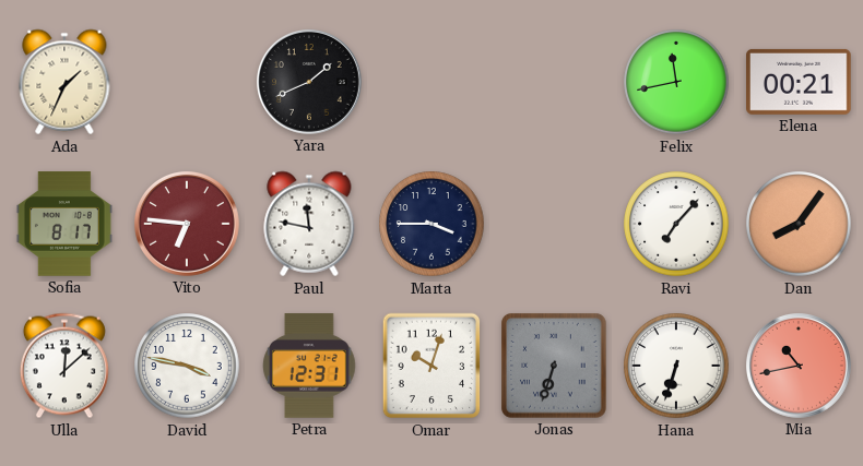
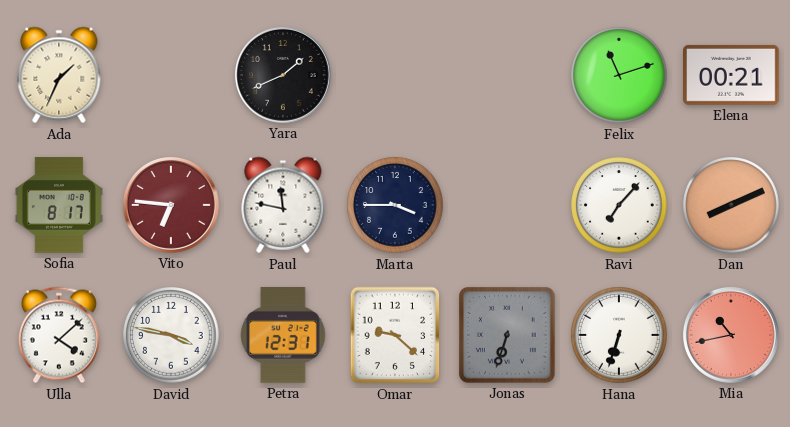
Felix: 11:43 -> 11:12 (619, 75)
Dan: 8:06 -> 8:11 (731, 205)
Ulla: 12:08 -> 4:08 (59, 335)
Omar: 10:03 -> 9:22 (395, 335)
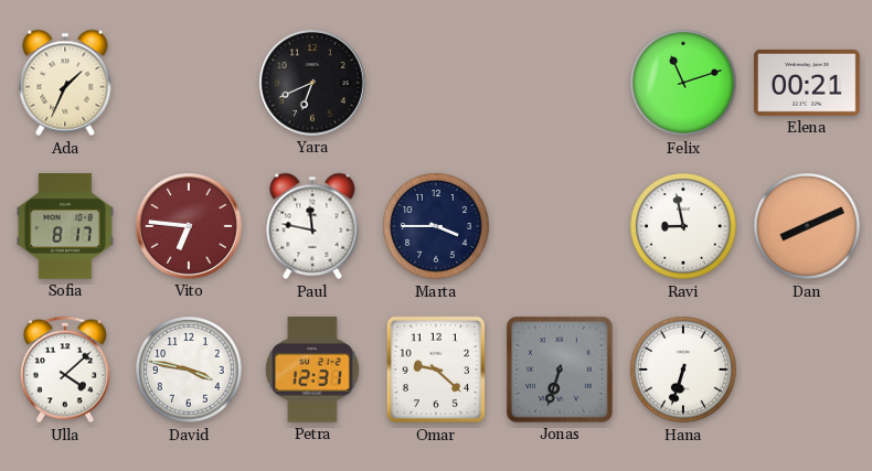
Yara: 1:41 -> 6:41 (312, 83)
Ravi: 7:07 -> 8:58 (683, 226)
Mia: 10:43 -> none (731, 335)
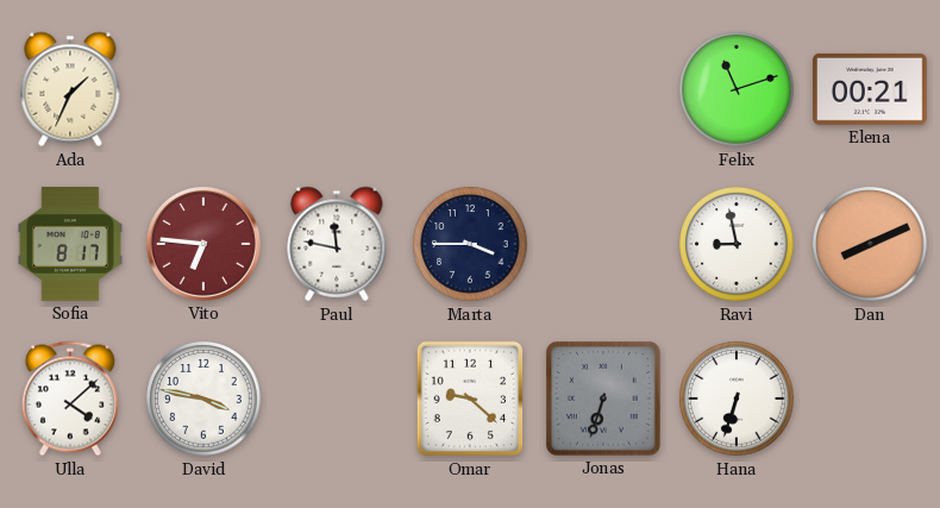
Yara: 6:41 -> none (312, 83)
Petra: 12:31 -> none (312, 370)
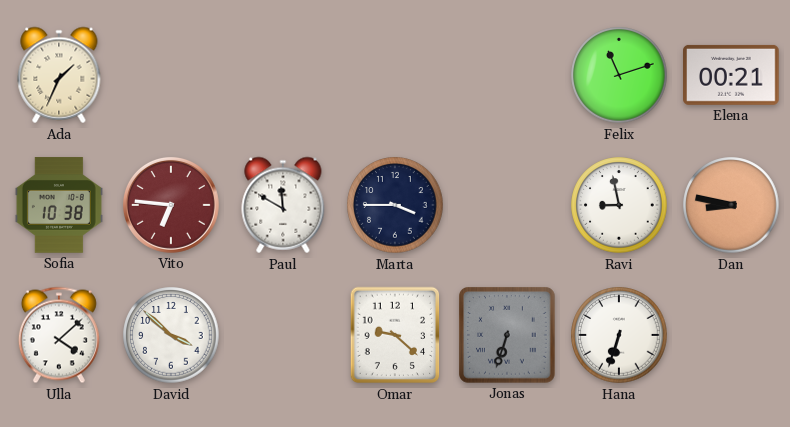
Sofia: 8:17 -> 10:38 (59, 205)
Paul: 11:47 -> 11:50 (283, 205)
Dan: 8:11 -> 8:47 (731, 205)
David: 3:47 -> 3:52 (171, 335)
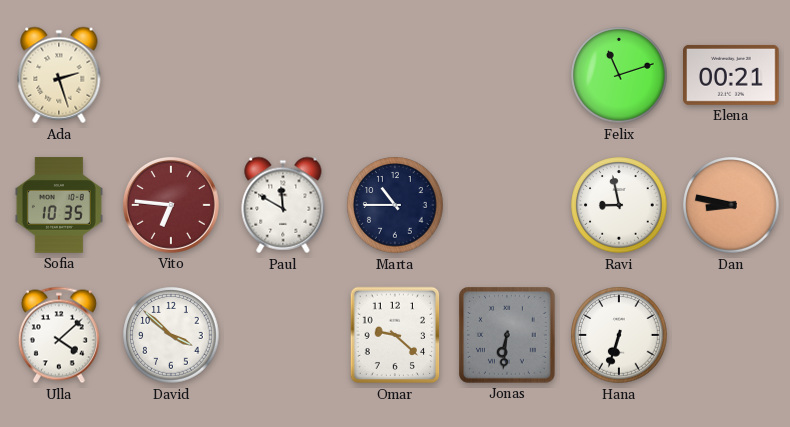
Ada: 1:34 -> 2:27 (59, 75)
Sofia: 10:38 -> 10:35 (59, 205)
Marta: 3:45 -> 10:45 (395, 205)
Jonas: 6:33 -> 6:31 (507, 335)
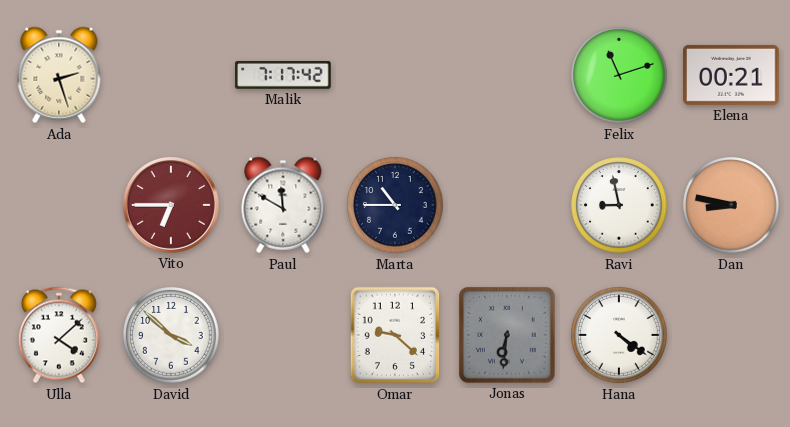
Malik: none -> 7:17 (283, 75)
Sofia: 10:35 -> none (59, 205)
Vito: 6:46 -> 6:45 (171, 205)
Hana: 6:33 -> 4:21 (619, 335)
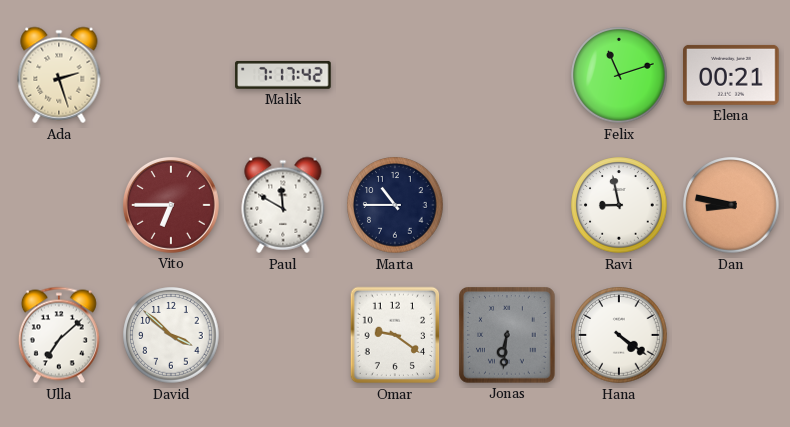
Ulla: 4:08 -> 7:08 (59, 335)
Omar: 9:22 -> 9:21 (395, 335)
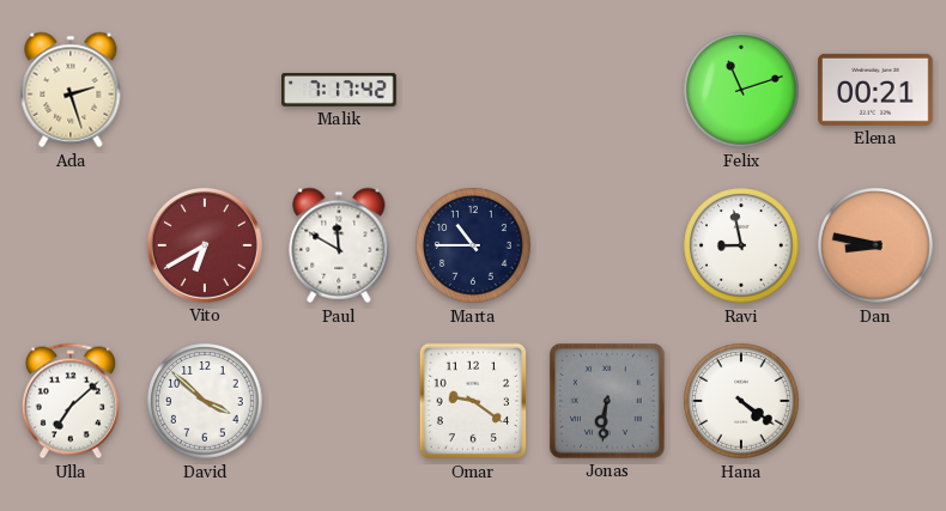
Vito: 6:45 -> 6:40 (205, 245)
